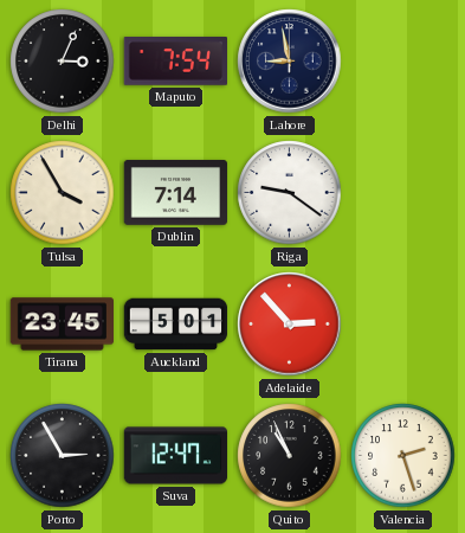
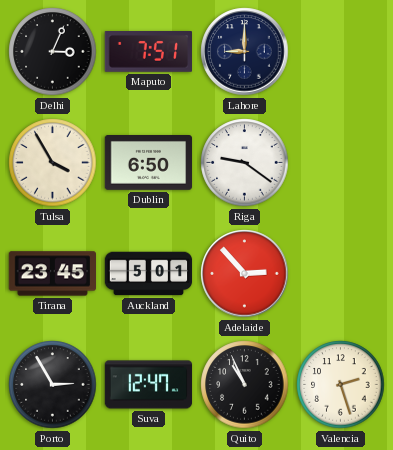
Maputo: 7:54 -> 7:51 (148, 52)
Lahore: 8:58 -> 9:00 (245, 52)
Dublin: 7:14 -> 6:50 (149, 163)
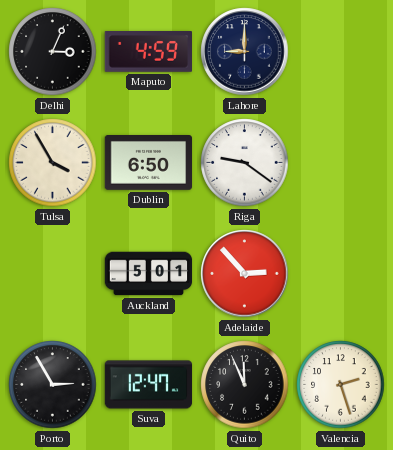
Maputo: 7:51 -> 4:59 (148, 52)
Tirana: 23:45 -> none (53, 274)
Quito: 10:56 -> 11:56 (245, 385)
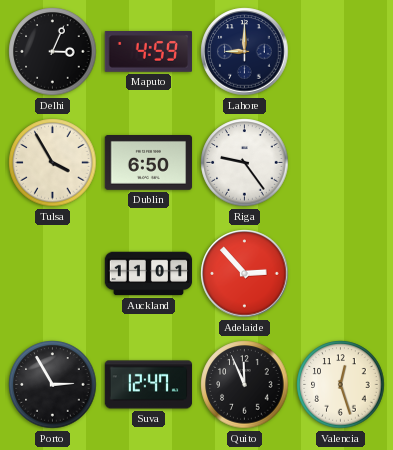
Riga: 9:21 -> 9:24 (245, 163)
Auckland: 5:01 -> 11:01 (149, 274)
Valencia: 2:27 -> 12:27 (341, 385)
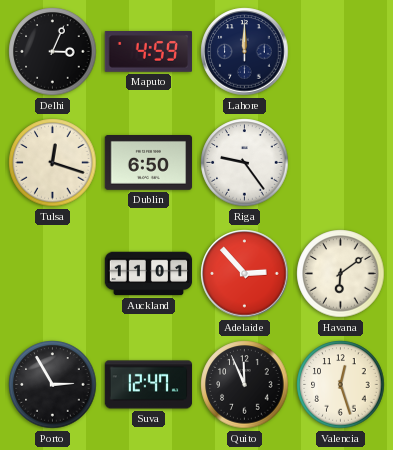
Lahore: 9:00 -> 12:00 (245, 52)
Tulsa: 3:55 -> 12:18 (53, 163)
Havana: none -> 6:09 (341, 274)
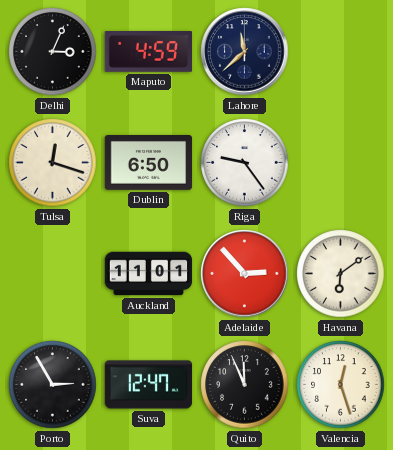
Lahore: 12:00 -> 11:38 (245, 52)
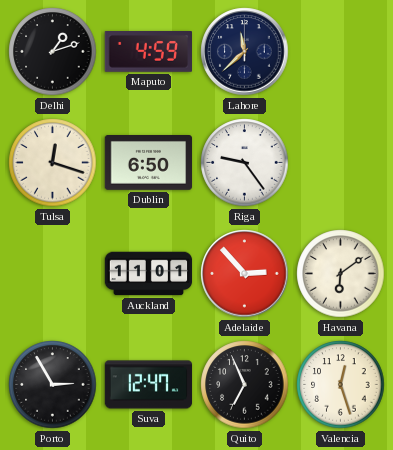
Delhi: 3:04 -> 1:12 (53, 52)
Quito: 11:56 -> 6:56 (245, 385)
